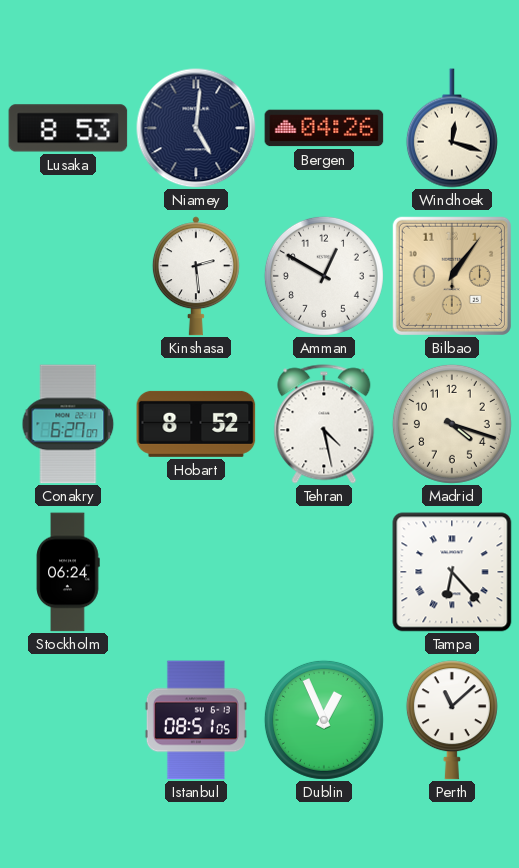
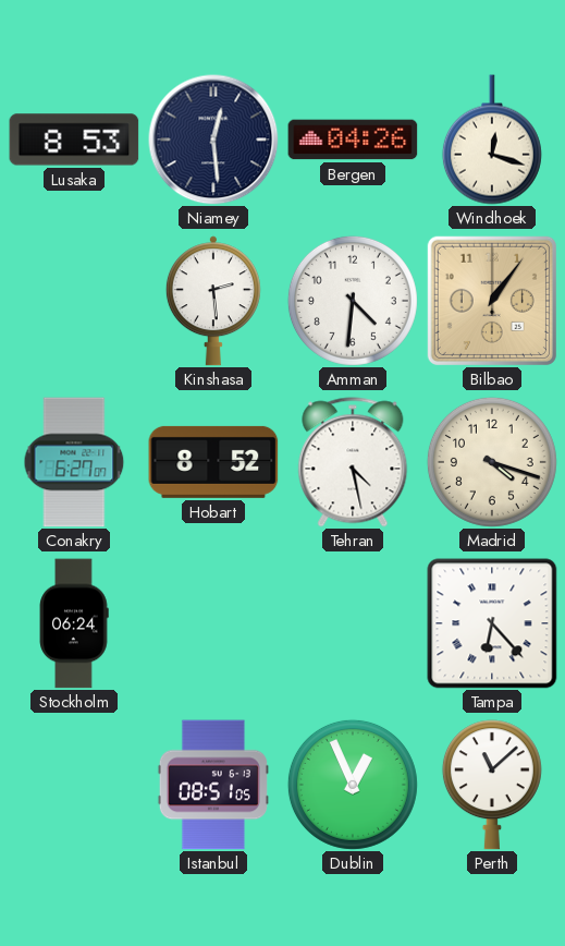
Niamey: 5:01 -> 12:29 (213, 140)
Amman: 12:50 -> 4:31 (353, 301)
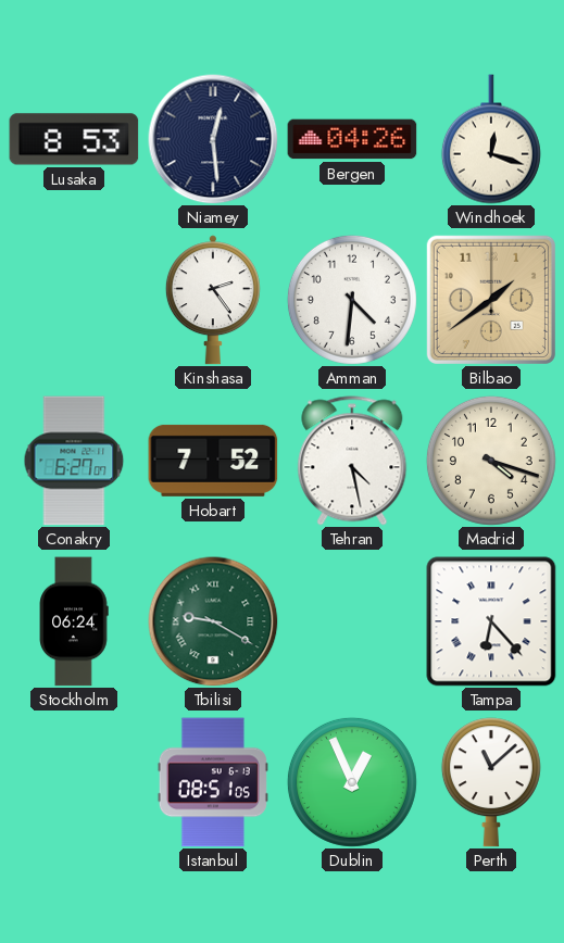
Kinshasa: 2:29 -> 2:24 (213, 300)
Bilbao: 1:06 -> 1:39 (491, 300)
Hobart: 8:52 -> 7:52 (213, 461)
Tbilisi: none -> 9:20 (213, 621)
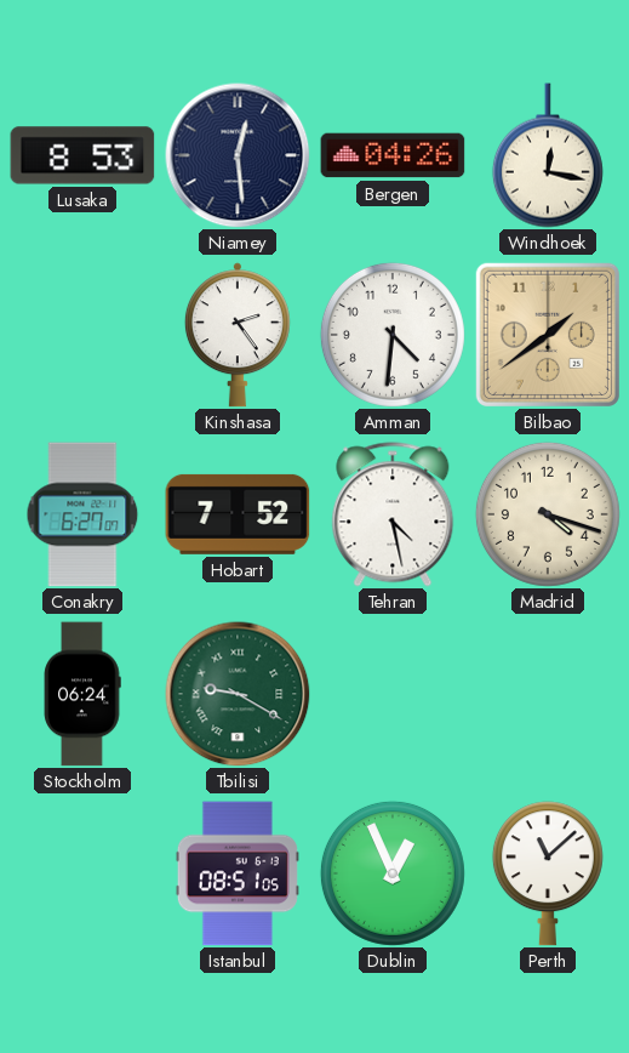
Windhoek: 12:18 -> 12:17 (548, 155)
Tampa: 6:23 -> none (491, 621)
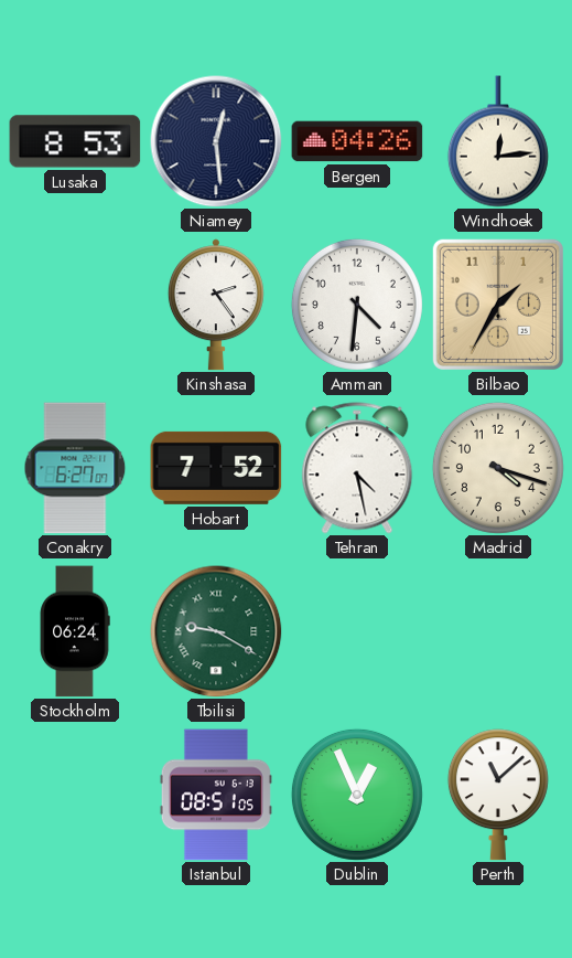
Windhoek: 12:17 -> 12:14 (498, 141)
Bilbao: 1:39 -> 1:35 (498, 305)
